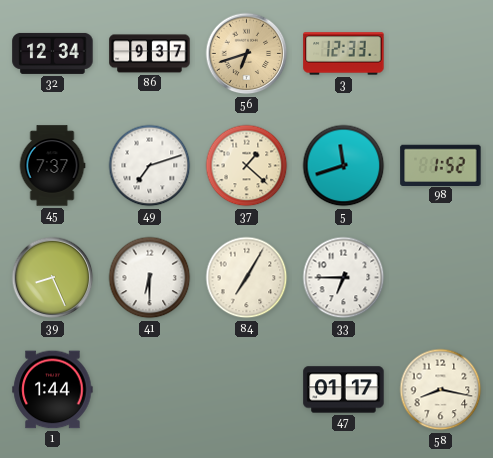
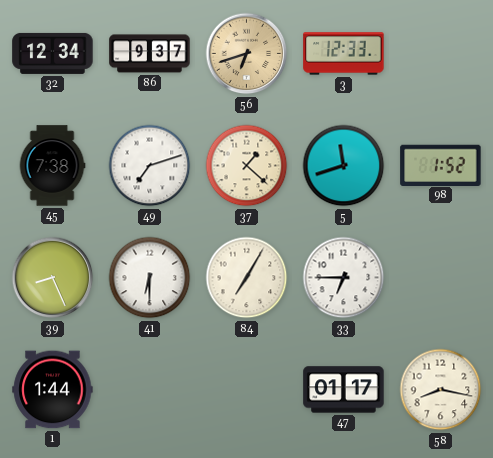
45: 7:37 -> 7:38 (52, 166)
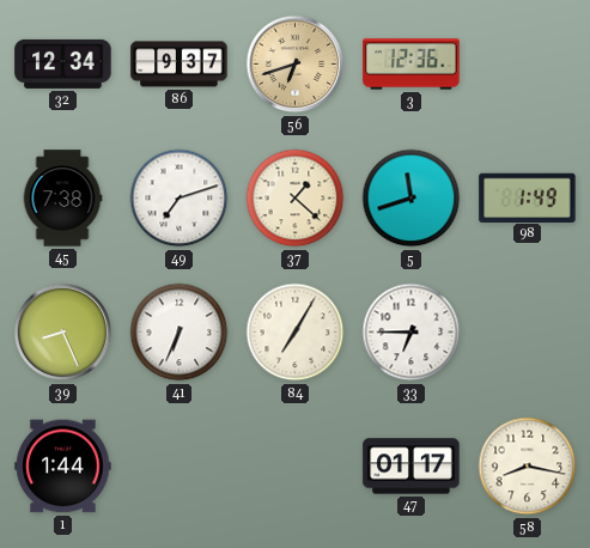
3: 12:33 -> 12:36 (412, 65)
98: 1:52 -> 1:49 (528, 197)
41: 6:30 -> 6:34 (180, 333)
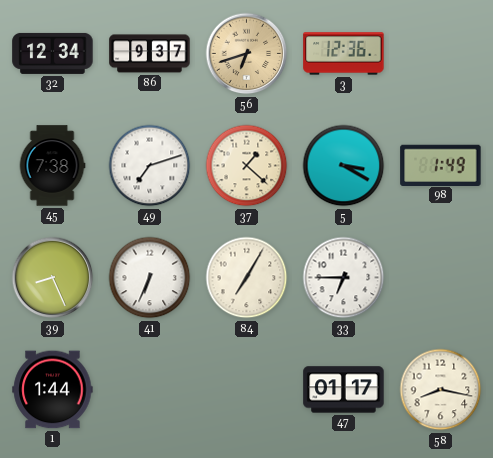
5: 11:42 -> 3:20 (344, 166)
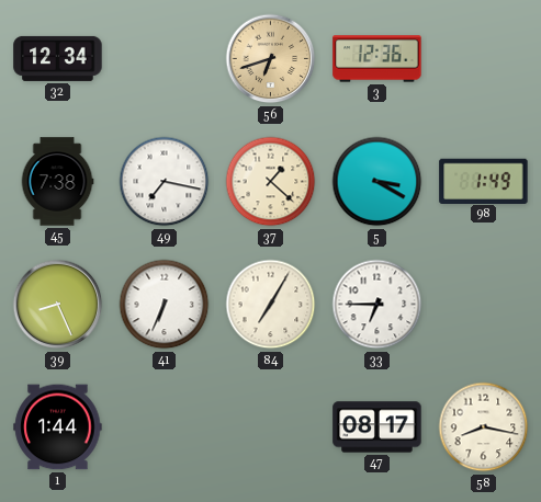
86: 9:37 -> none (150, 54)
49: 7:12 -> 7:17 (165, 182)
47: 01:17 -> 08:17 (377, 427)
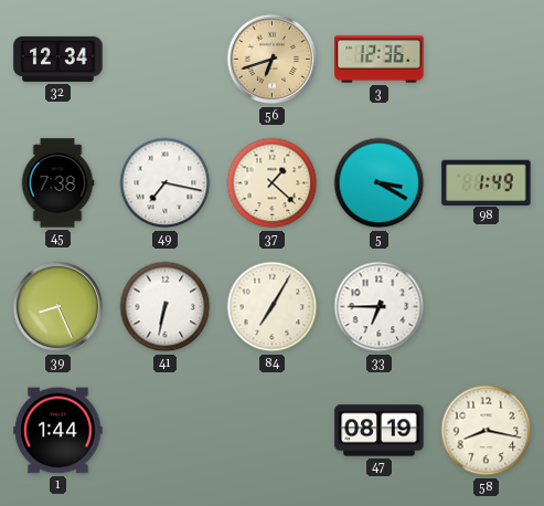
41: 6:34 -> 6:32 (166, 307)
47: 08:17 -> 08:19 (380, 431)
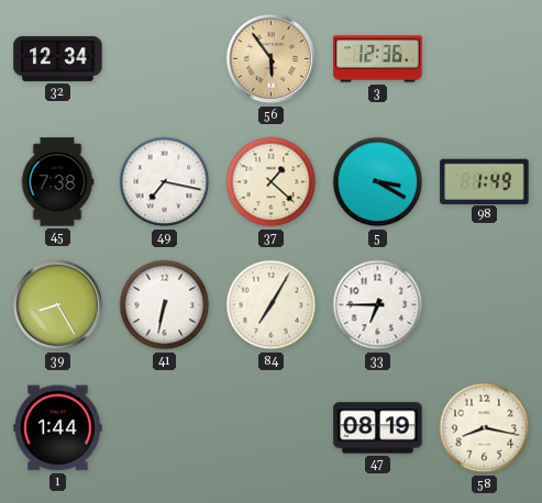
56: 6:42 -> 5:54 (272, 59)
39: 8:26 -> 8:25 (58, 305)
